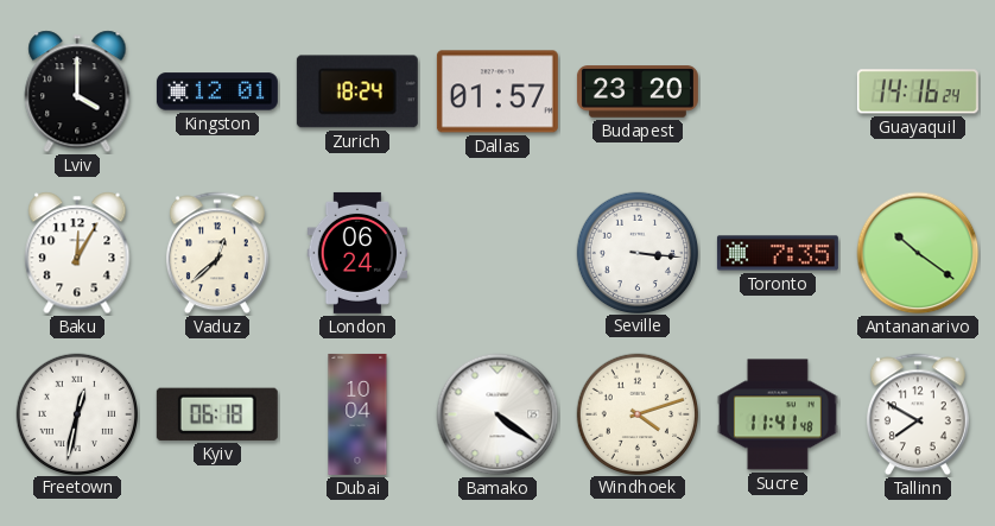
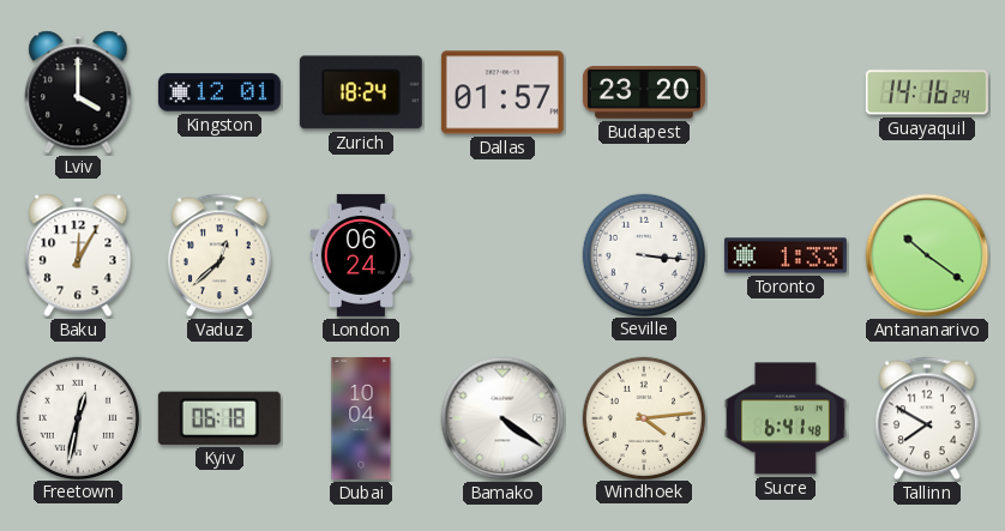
Toronto: 7:35 -> 1:33 (786, 255)
Windhoek: 4:12 -> 4:14 (643, 417)
Sucre: 11:41 -> 6:41 (786, 418)
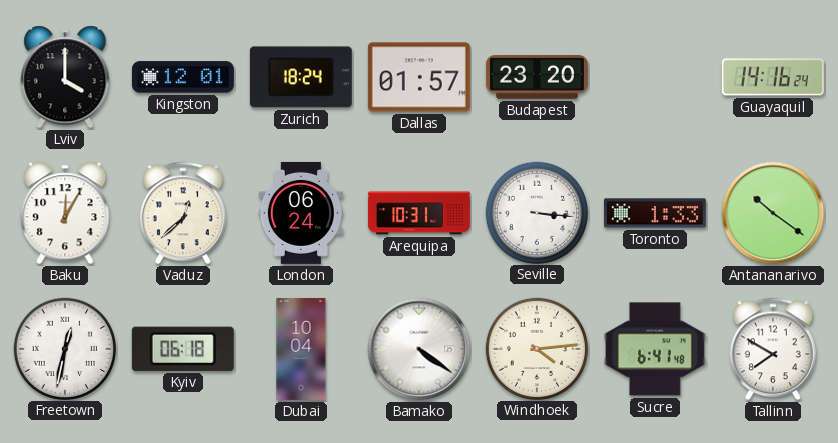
Arequipa: none -> 10:31 (419, 213)
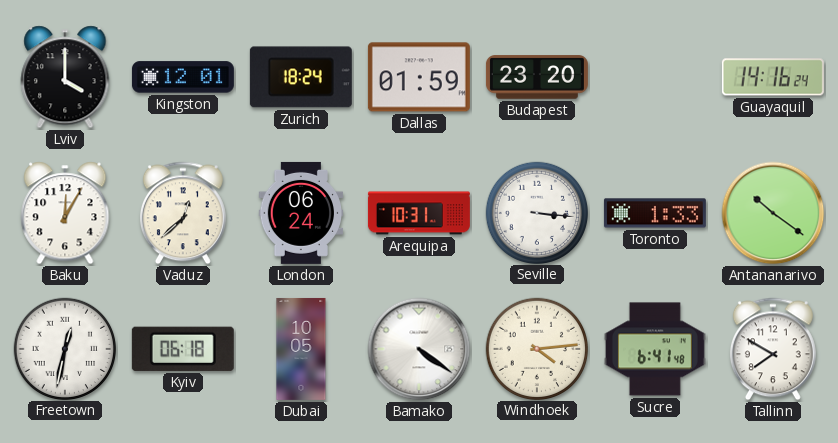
Dallas: 01:57 -> 01:59 (419, 77)
Dubai: 10:04 -> 10:05 (301, 349)
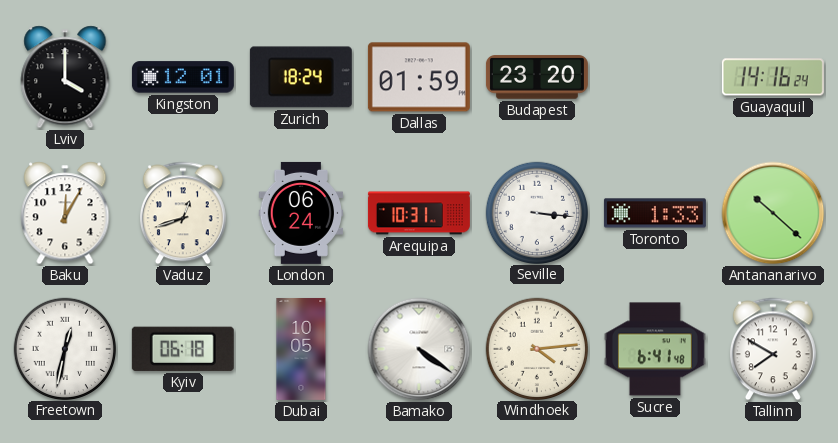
Vaduz: 12:38 -> 12:42 (183, 213)
Antananarivo: 10:21 -> 10:22 (773, 213)
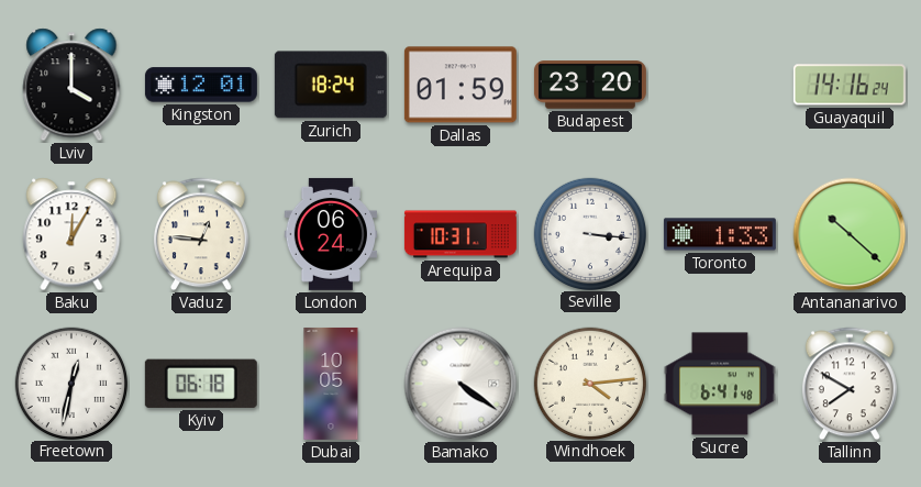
Vaduz: 12:42 -> 12:46 (201, 234)
